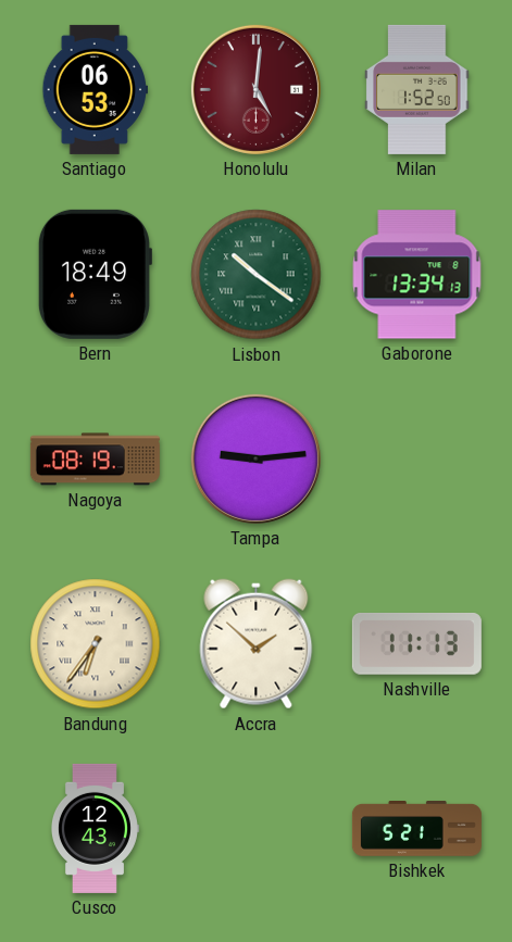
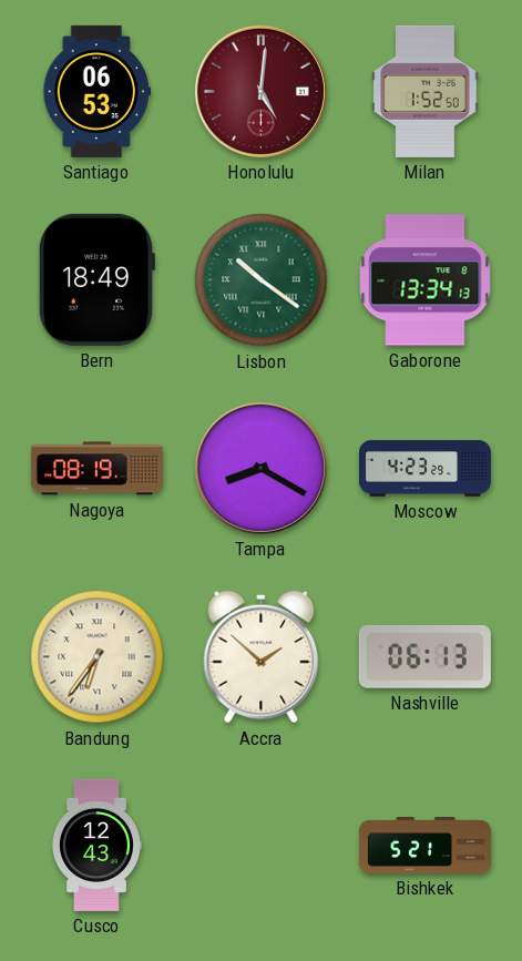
Tampa: 9:14 -> 8:20 (260, 468)
Moscow: none -> 4:23 (424, 469)
Nashville: 11:13 -> 06:13 (424, 657)
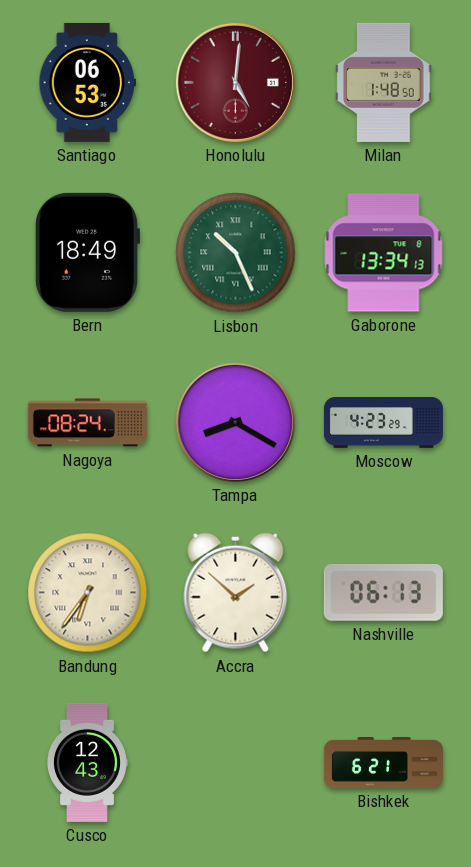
Milan: 1:52 -> 1:48 (384, 82)
Lisbon: 10:21 -> 10:26 (236, 253)
Nagoya: 08:19 -> 08:24 (87, 423)
Bishkek: 5:21 -> 6:21 (383, 763)
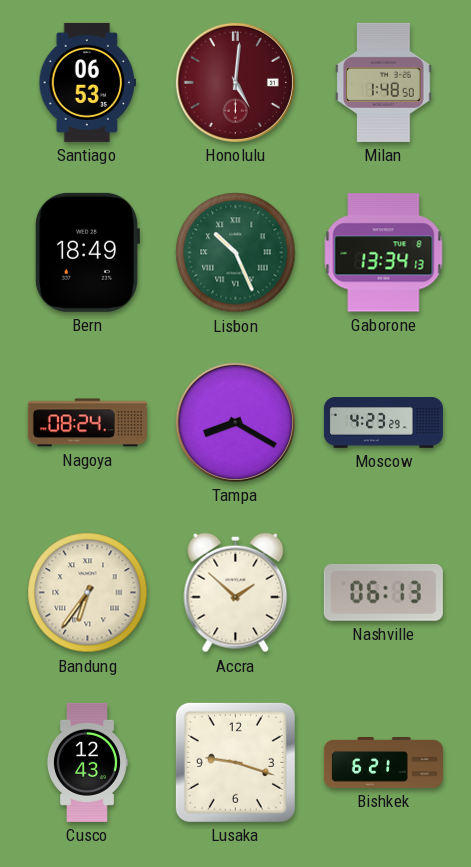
Lusaka: none -> 9:18 (235, 762)
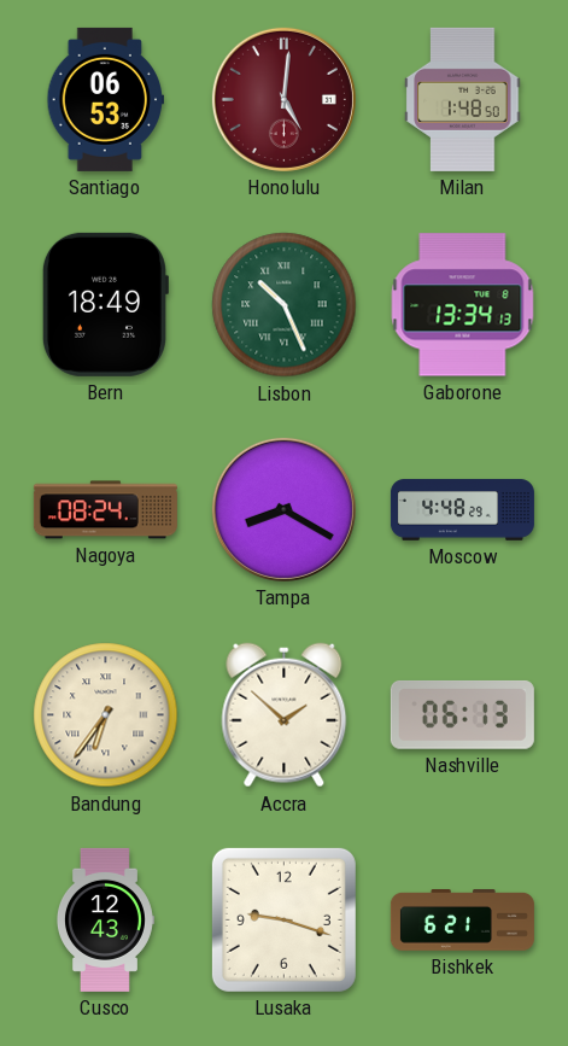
Moscow: 4:23 -> 4:48 (462, 510)
